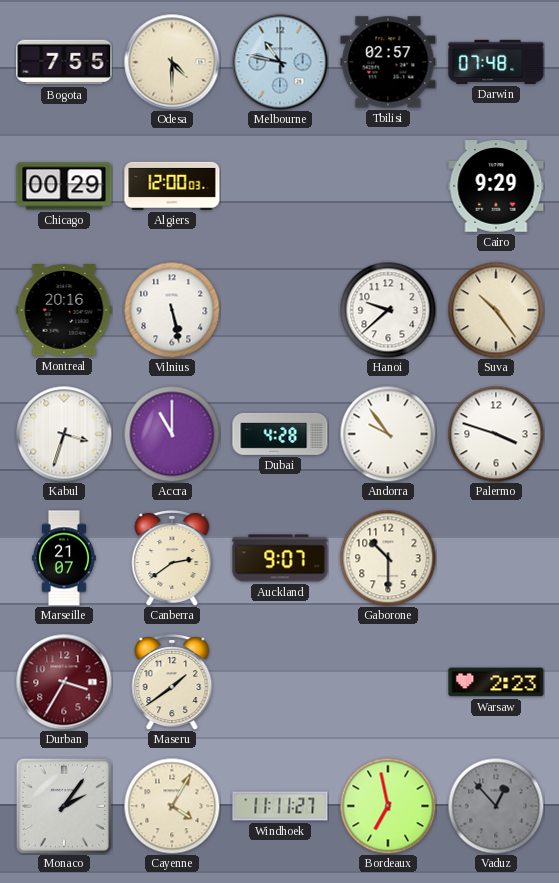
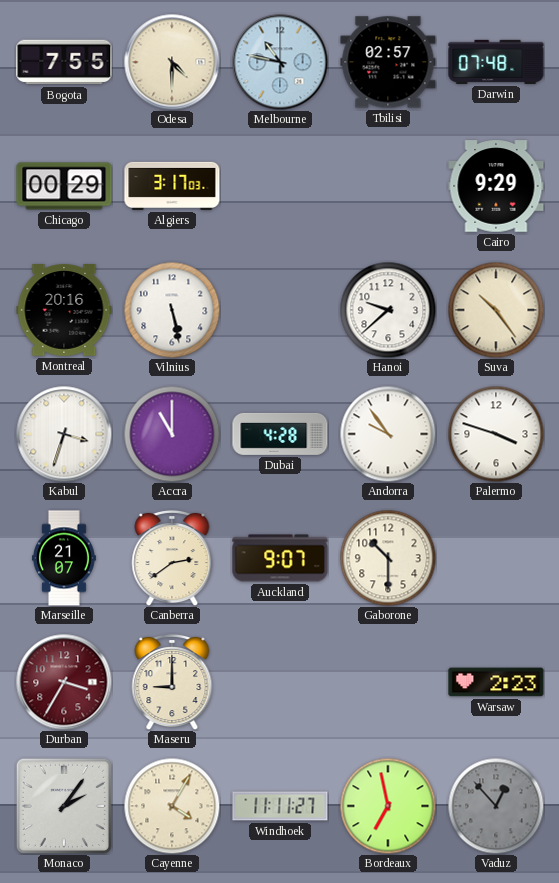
Algiers: 12:00 -> 3:17 (172, 186)
Maseru: 1:39 -> 9:00 (172, 682)
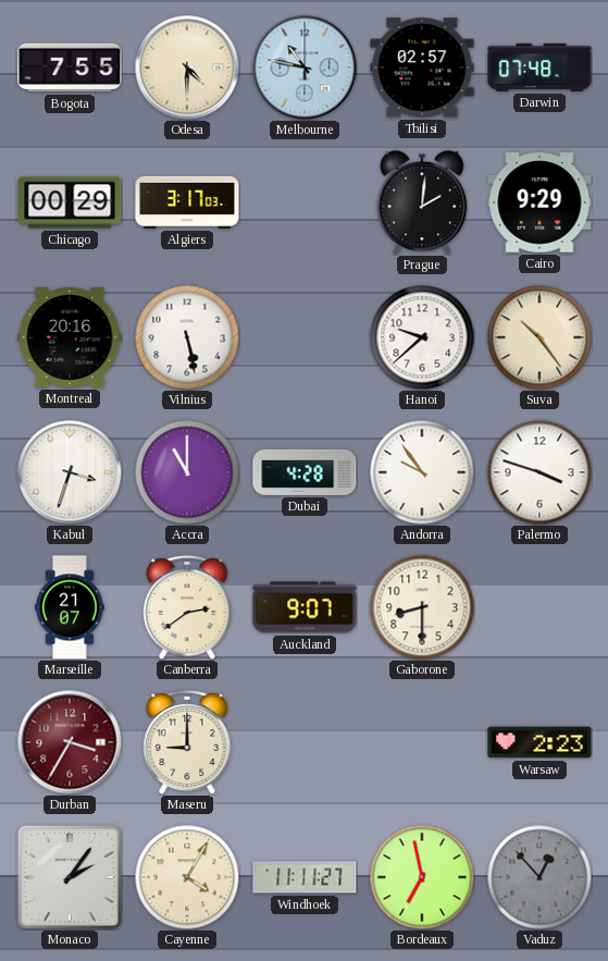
Prague: none -> 2:01 (422, 202)
Gaborone: 10:30 -> 8:30 (422, 607)
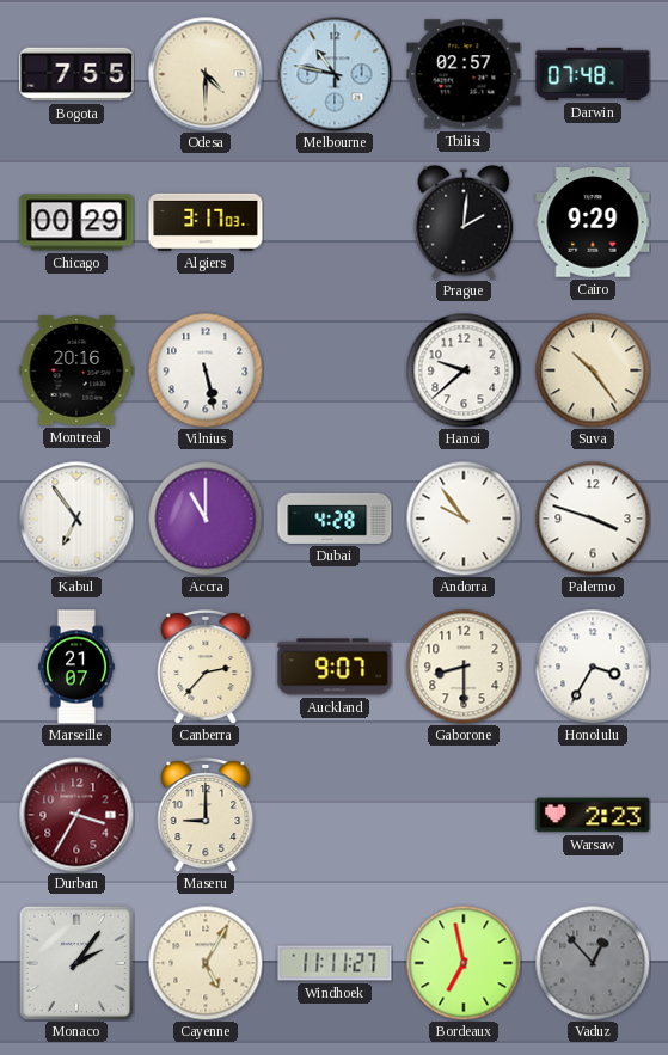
Kabul: 3:33 -> 6:54 (76, 519)
Canberra: 2:39 -> 2:37 (206, 667)
Honolulu: none -> 3:35 (593, 667)
Cayenne: 4:05 -> 5:05 (206, 963)
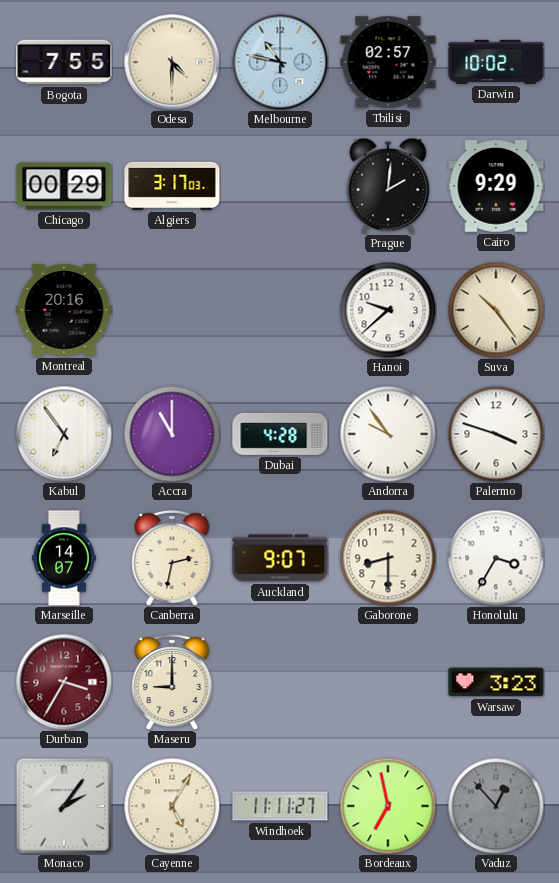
Darwin: 07:48 -> 10:02 (496, 62)
Vilnius: 5:28 -> none (206, 370)
Marseille: 21:07 -> 14:07 (64, 558)
Canberra: 2:37 -> 2:32 (172, 558)
Warsaw: 2:23 -> 3:23 (496, 682)
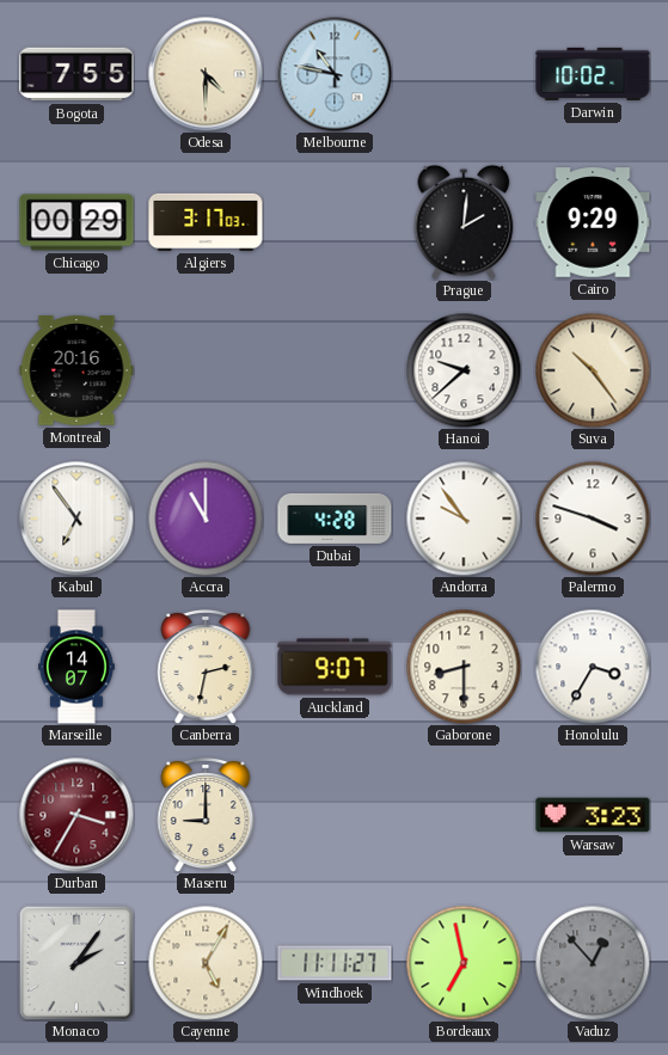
Tbilisi: 02:57 -> none (388, 62)
